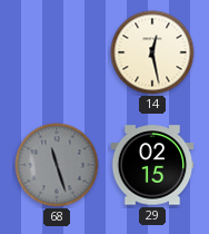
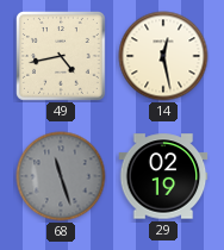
49: none -> 4:43 (62, 57)
29: 02:15 -> 02:19 (163, 176)
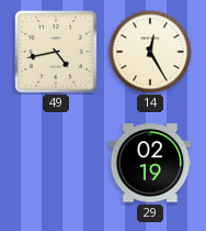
14: 12:28 -> 12:25 (150, 52)
68: 11:27 -> none (61, 176)
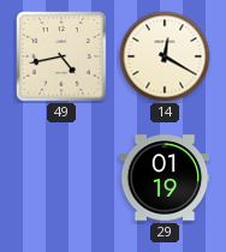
14: 12:25 -> 12:20 (165, 56)
29: 02:19 -> 01:19 (165, 178)
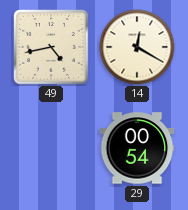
29: 01:19 -> 00:54 (137, 148)
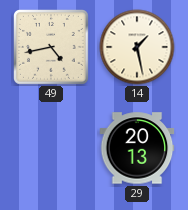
14: 12:20 -> 1:28 (137, 47)
29: 00:54 -> 20:13 (137, 148)
